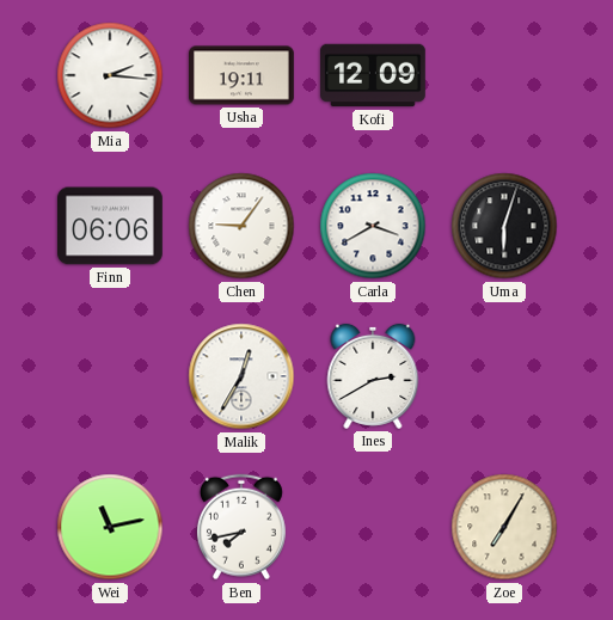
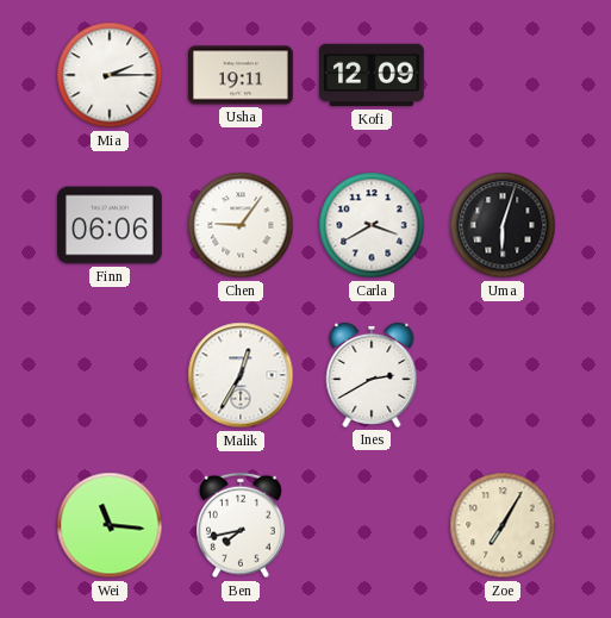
Mia: 2:16 -> 2:15 (110, 75)
Wei: 11:13 -> 11:16 (110, 525)
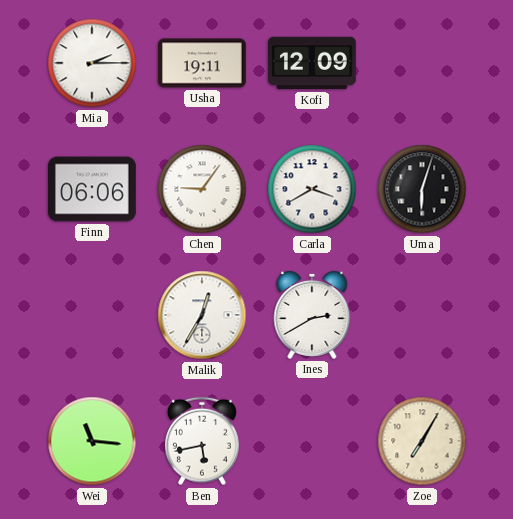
Ben: 7:43 -> 5:43 (202, 441)
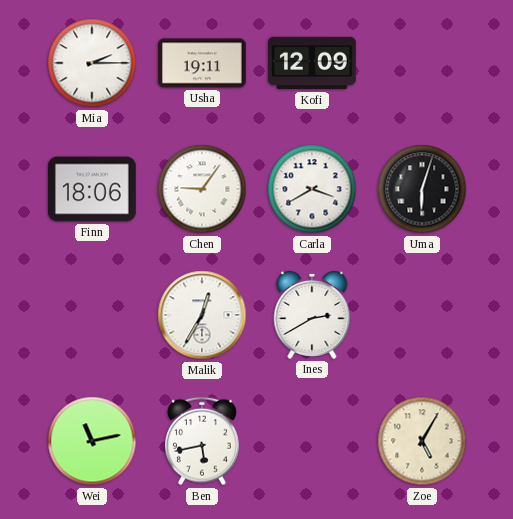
Finn: 06:06 -> 18:06 (93, 189)
Wei: 11:16 -> 11:13 (92, 441)
Zoe: 7:05 -> 5:05 (422, 441)
